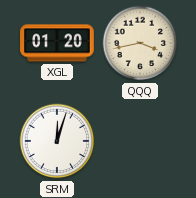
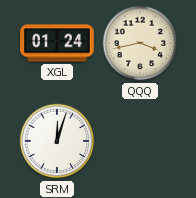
XGL: 01:20 -> 01:24 (57, 43)
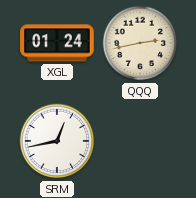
QQQ: 3:43 -> 2:43 (140, 43)
SRM: 12:03 -> 12:43 (57, 141)
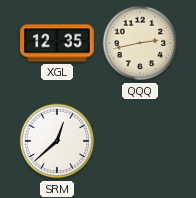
XGL: 01:24 -> 12:35 (57, 43)
SRM: 12:43 -> 12:38 (57, 141)
